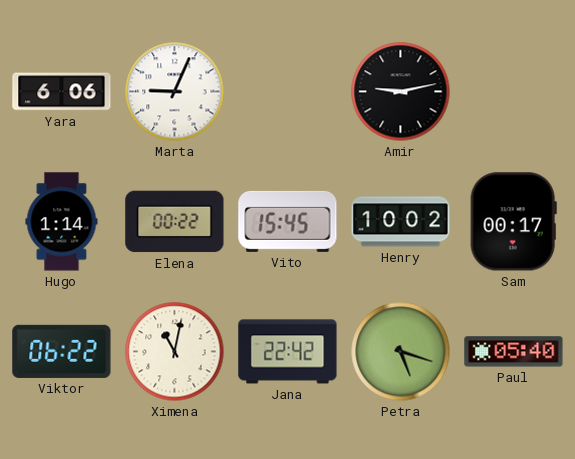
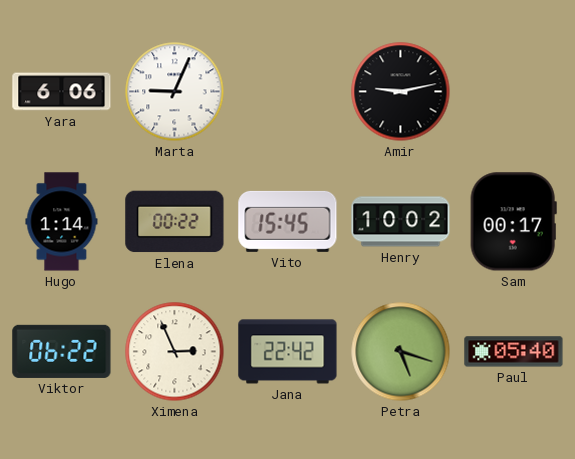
Ximena: 11:02 -> 2:56 (175, 352)
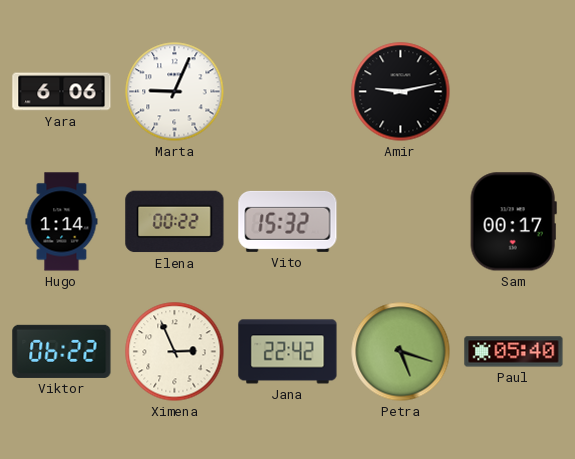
Vito: 15:45 -> 15:32 (288, 221)
Henry: 10:02 -> none (401, 222)
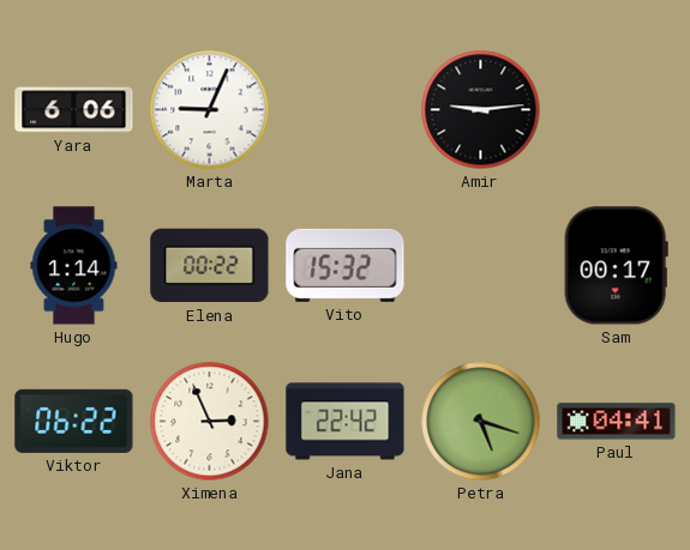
Amir: 9:13 -> 9:14 (481, 110)
Paul: 05:40 -> 04:41 (617, 422)
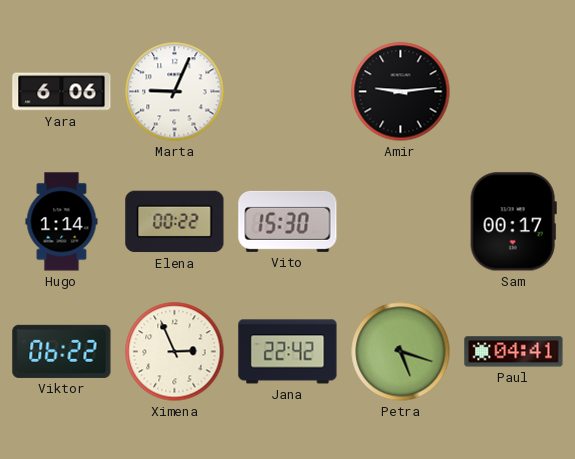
Vito: 15:32 -> 15:30 (288, 221)
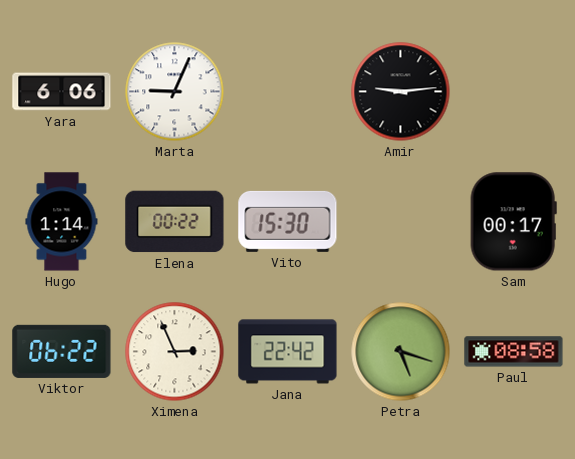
Paul: 04:41 -> 08:58 (514, 352)
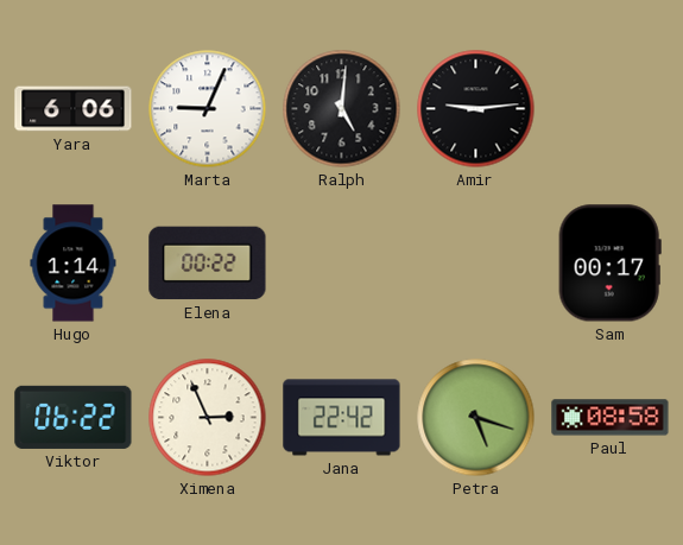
Ralph: none -> 5:01 (342, 109)
Vito: 15:30 -> none (288, 221)
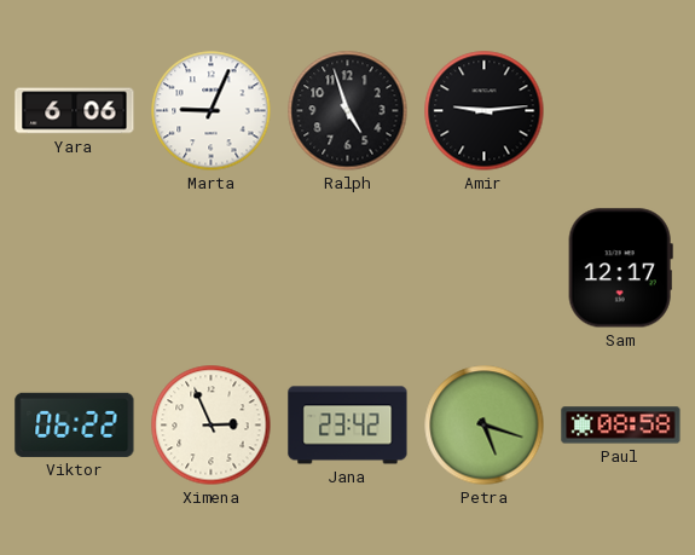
Ralph: 5:01 -> 4:57 (348, 111)
Hugo: 1:14 -> none (74, 264)
Elena: 00:22 -> none (208, 264)
Sam: 00:17 -> 12:17 (620, 268)
Jana: 22:42 -> 23:42 (348, 426)
